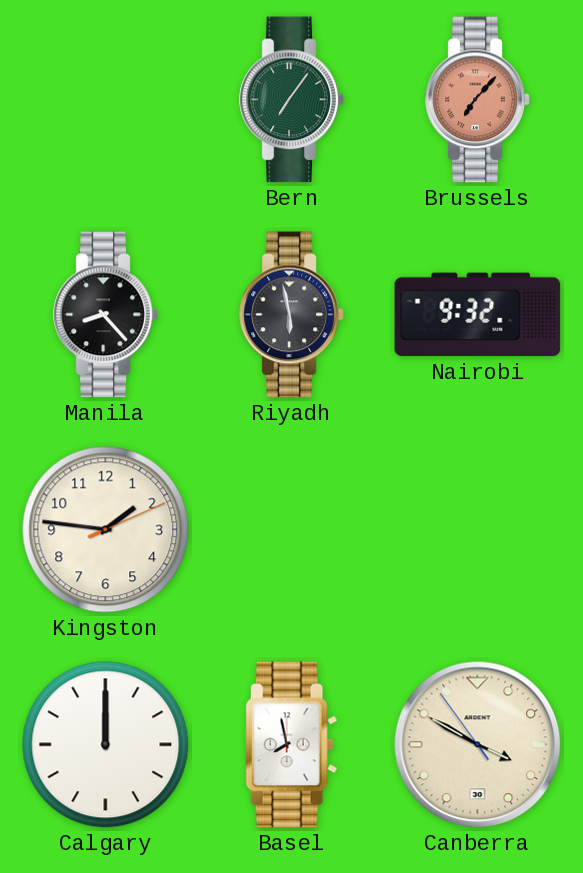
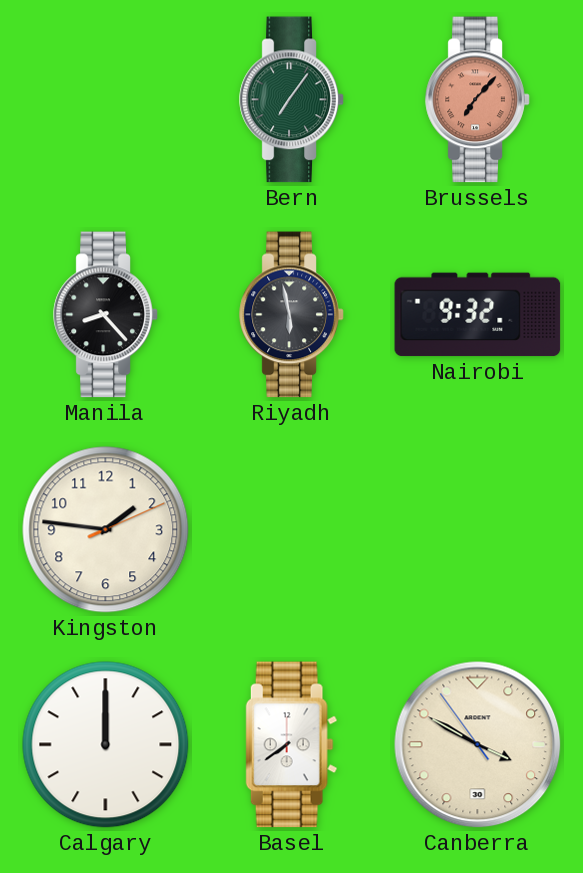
Basel: 7:58 -> 7:39 (292, 745)
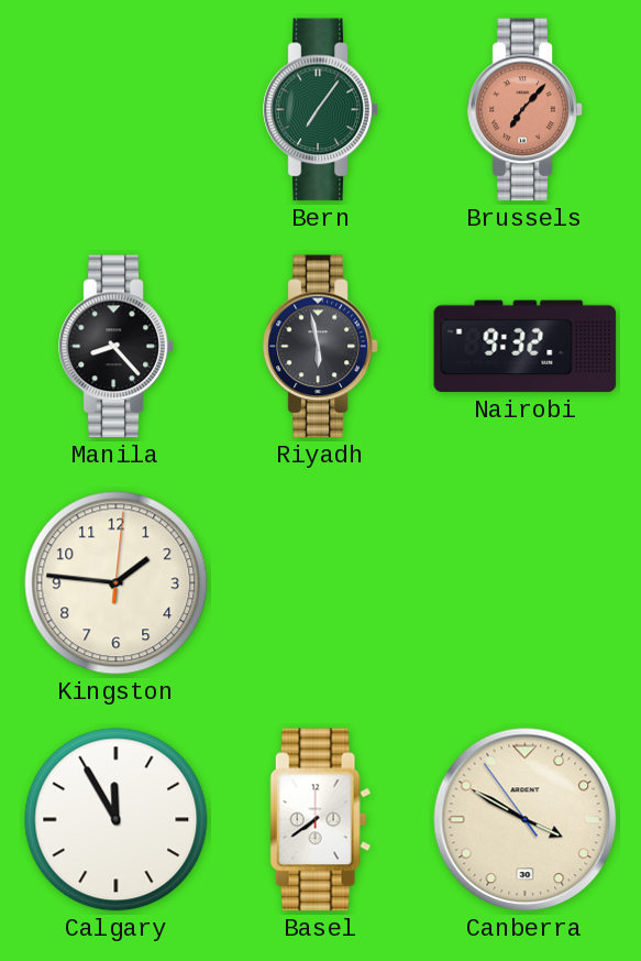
Kingston: 1:46:11 -> 1:46:01 (117, 583)
Calgary: 12:00 -> 11:55 (117, 820)
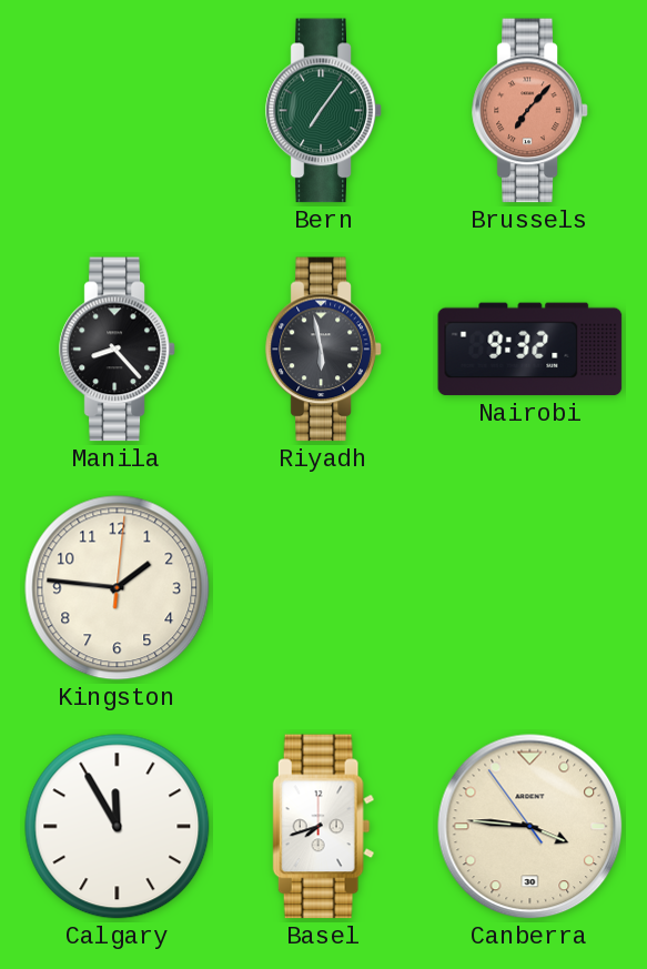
Basel: 7:39 -> 7:42 (324, 827)
Canberra: 3:49 -> 3:45 (530, 827)
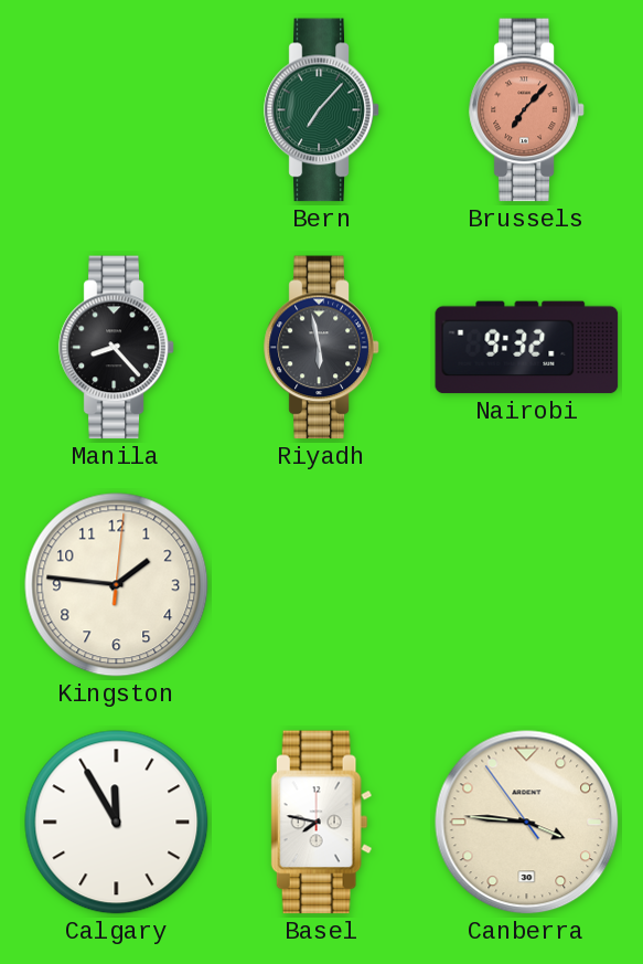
Bern: 7:06 -> 7:07 (322, 110)
Basel: 7:42 -> 7:47 (322, 823)
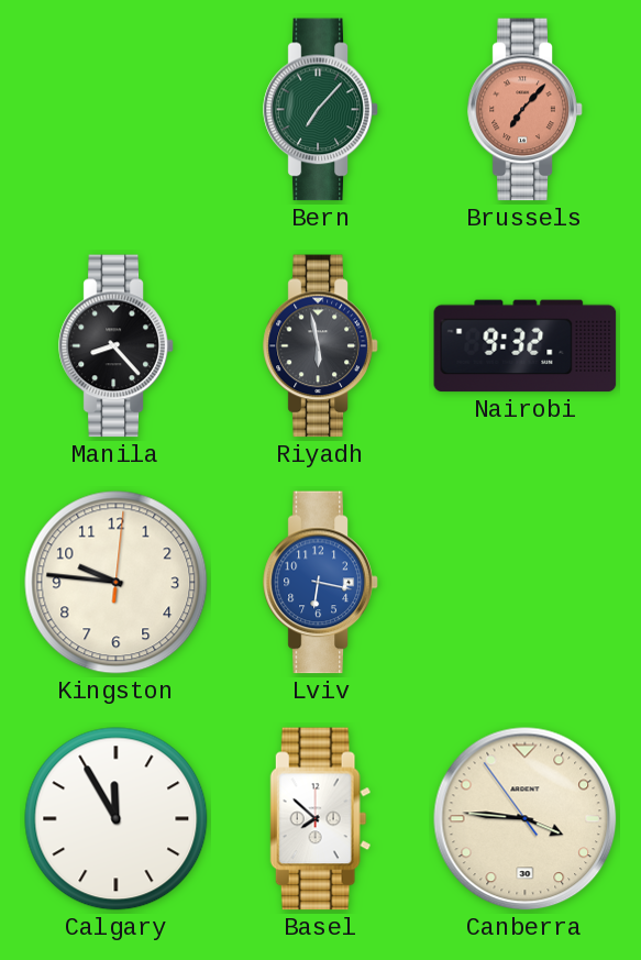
Kingston: 1:46 -> 9:46 (117, 583)
Lviv: none -> 6:17 (321, 583)
Basel: 7:47 -> 7:52 (321, 819)
